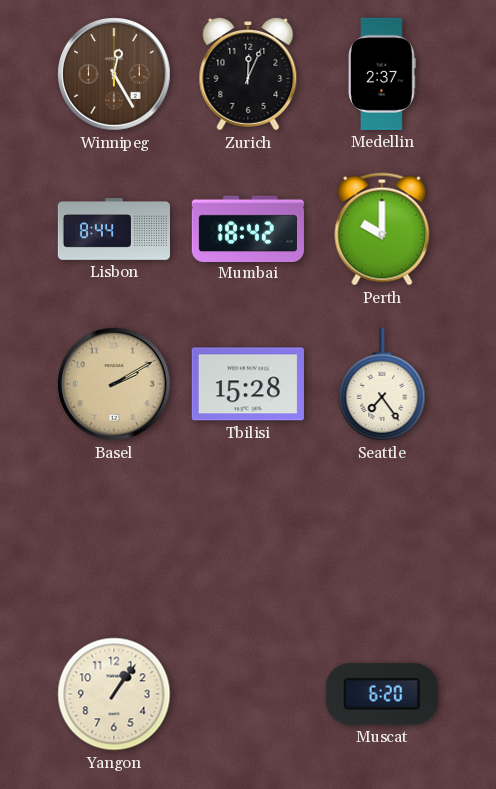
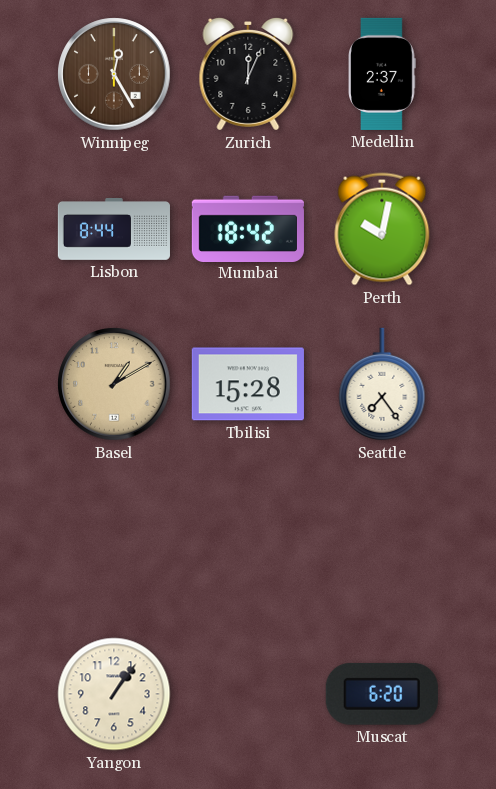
Perth: 10:00 -> 10:02 (382, 229)
Basel: 2:10 -> 1:10 (114, 384)
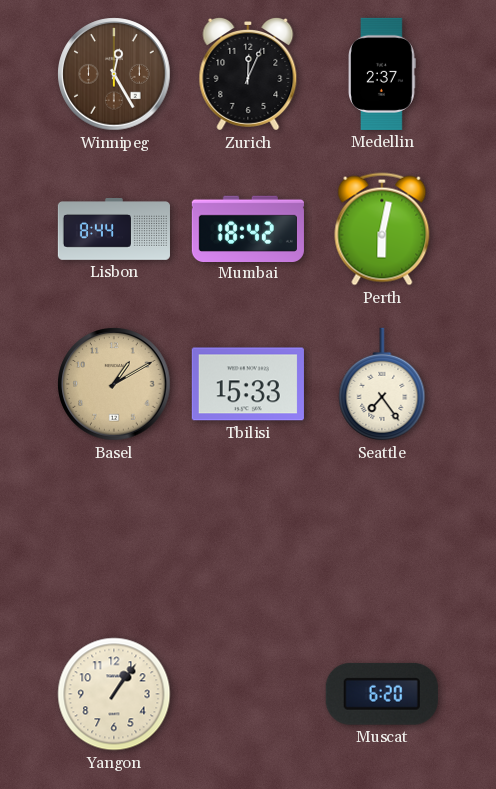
Perth: 10:02 -> 6:02 (382, 229)
Tbilisi: 15:28 -> 15:33 (248, 384)
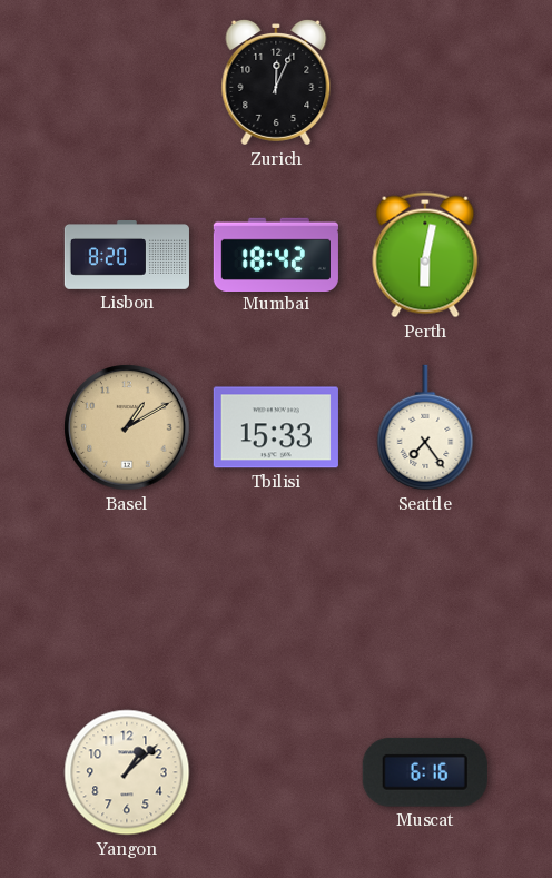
Winnipeg: 12:25 -> none (114, 74)
Medellin: 2:37 -> none (382, 74)
Lisbon: 8:44 -> 8:20 (127, 256)
Yangon: 1:06 -> 1:08 (127, 772)
Muscat: 6:20 -> 6:16 (425, 772)
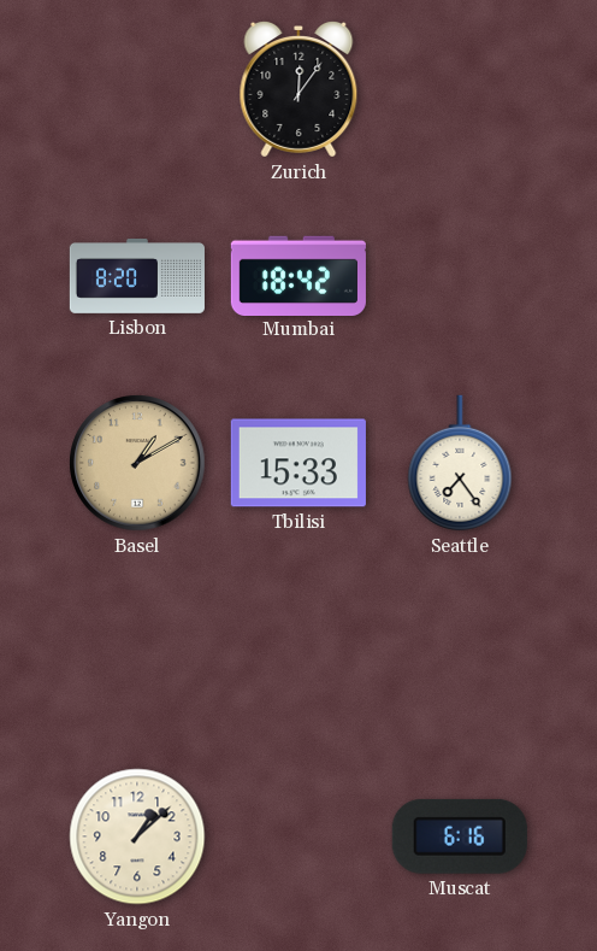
Zurich: 12:04 -> 12:06 (298, 89)
Perth: 6:02 -> none (425, 255)
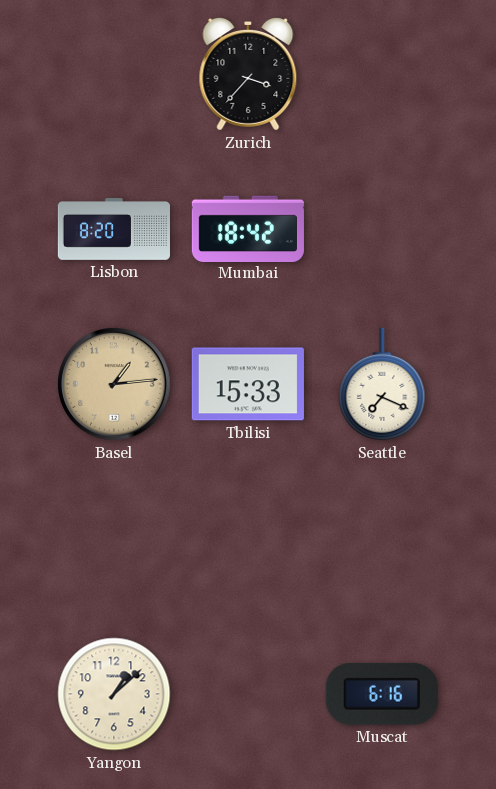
Zurich: 12:06 -> 3:37 (248, 74)
Basel: 1:10 -> 1:14 (114, 384)
Seattle: 7:24 -> 7:19 (382, 384)
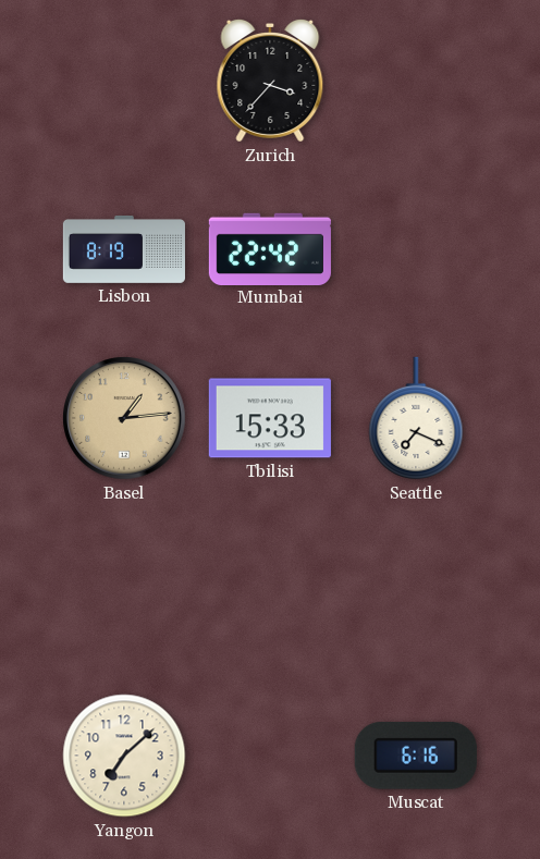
Lisbon: 8:20 -> 8:19 (124, 250)
Mumbai: 18:42 -> 22:42 (270, 248)
Yangon: 1:08 -> 7:08 (124, 756)
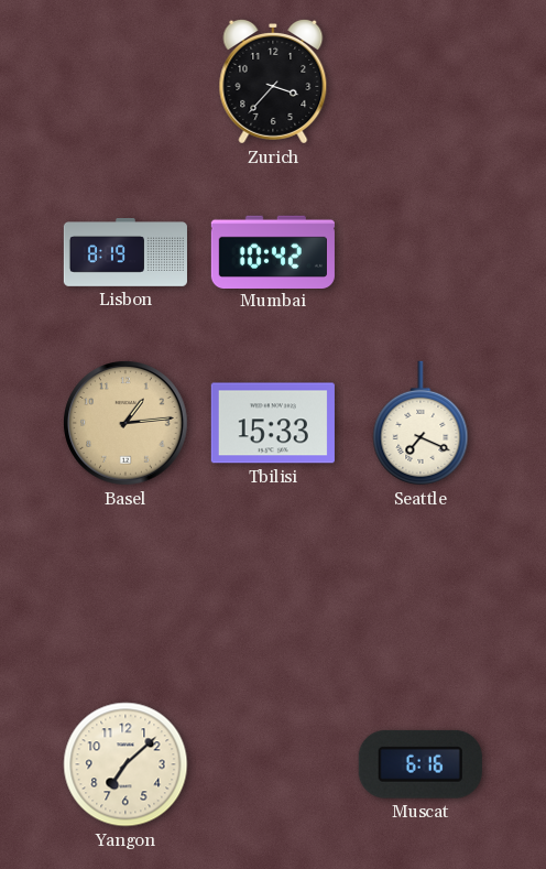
Mumbai: 22:42 -> 10:42 (273, 251)
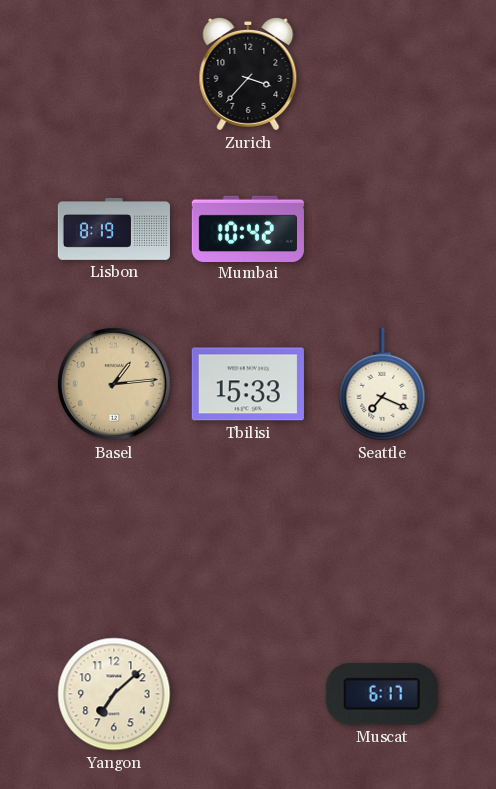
Muscat: 6:16 -> 6:17 (382, 694)
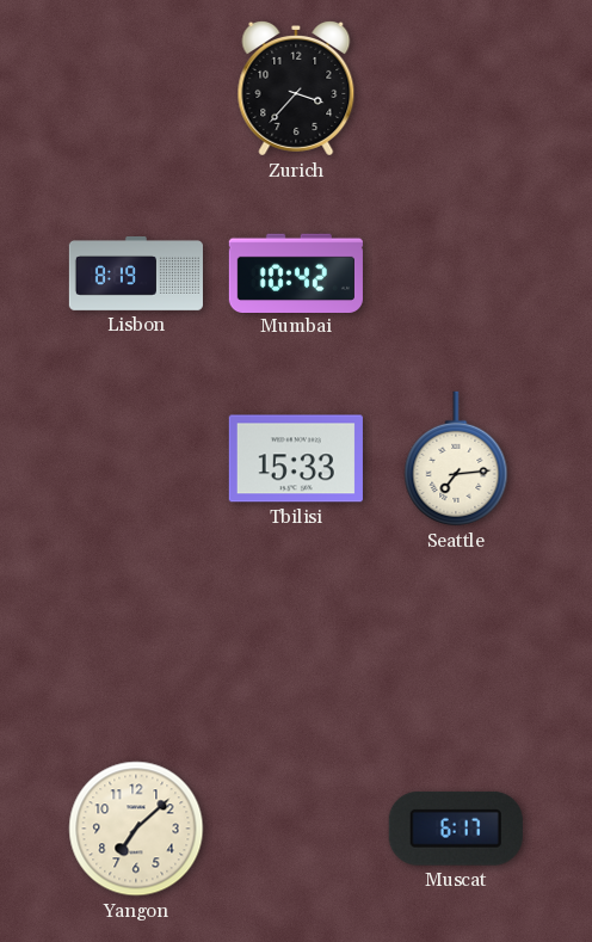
Basel: 1:14 -> none (114, 384)
Seattle: 7:19 -> 7:14 (456, 458)
